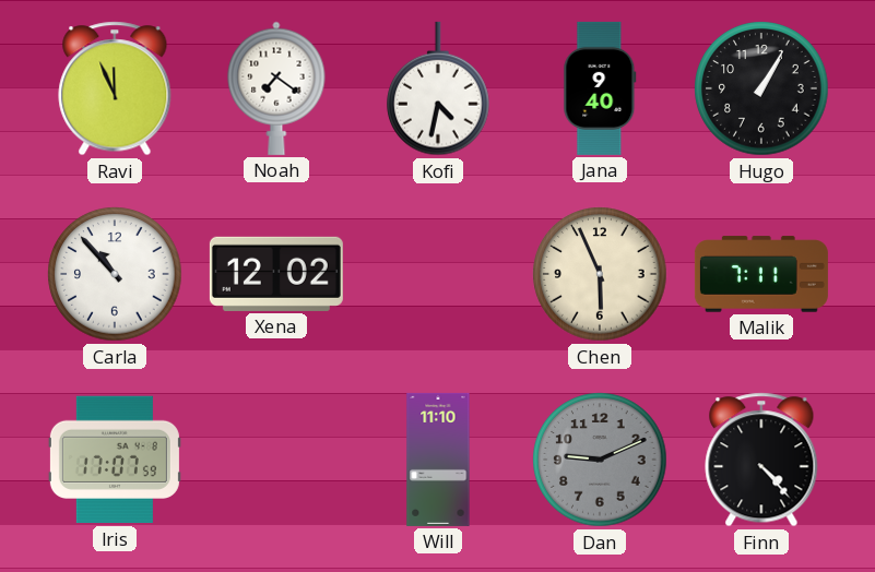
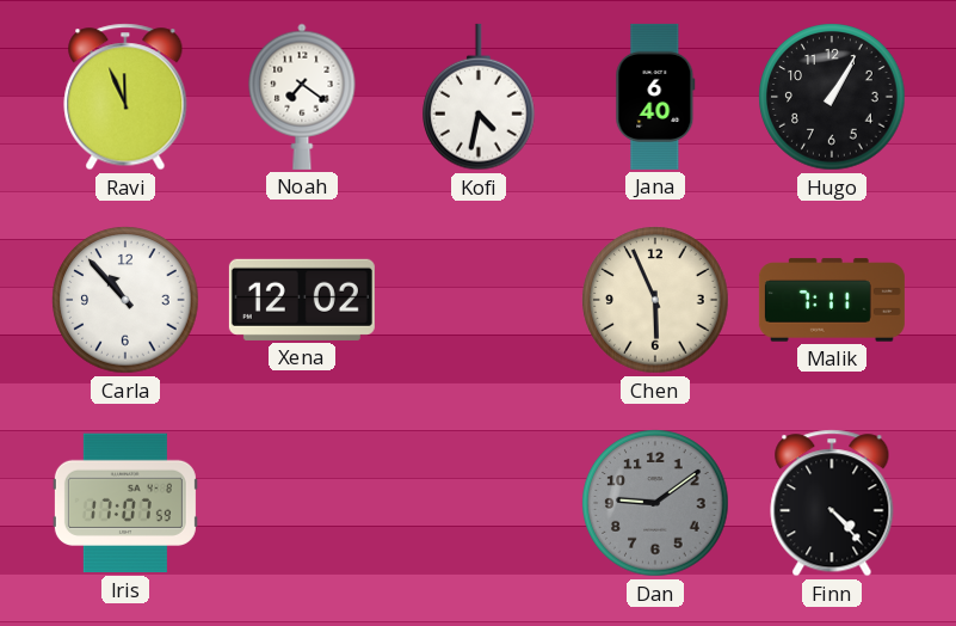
Jana: 9:40 -> 6:40 (655, 97)
Will: 11:10 -> none (438, 460)
Dan: 9:11 -> 9:09 (655, 503)
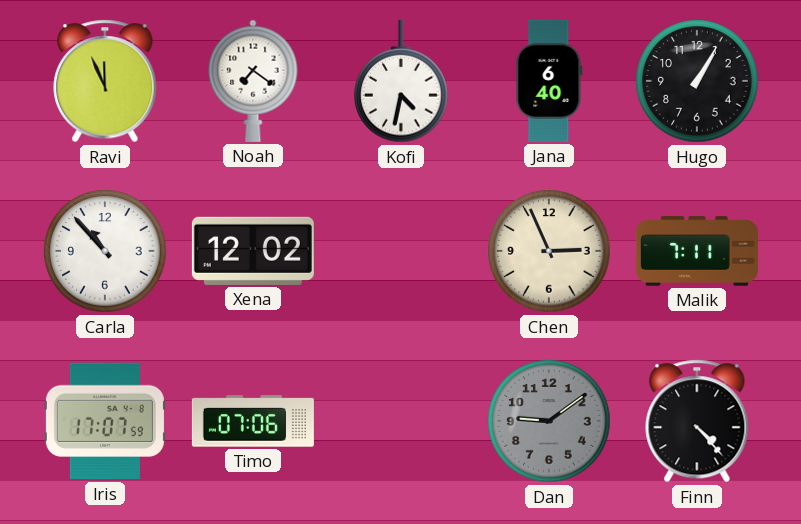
Chen: 5:56 -> 2:56 (549, 251)
Timo: none -> 07:06 (253, 421)
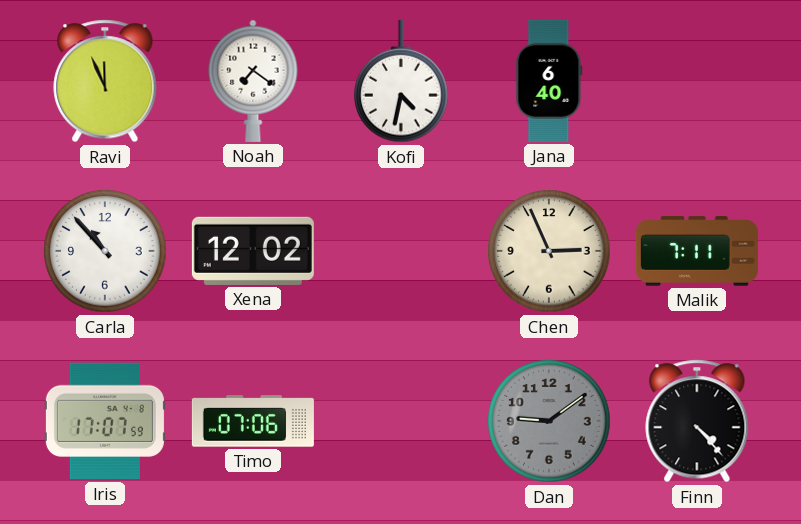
Hugo: 1:05 -> none (697, 81)
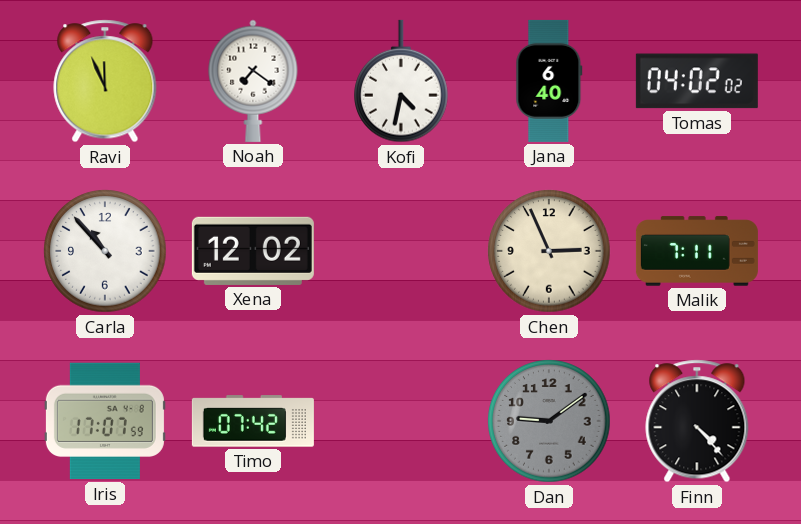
Tomas: none -> 04:02 (697, 81)
Timo: 07:06 -> 07:42 (253, 421)
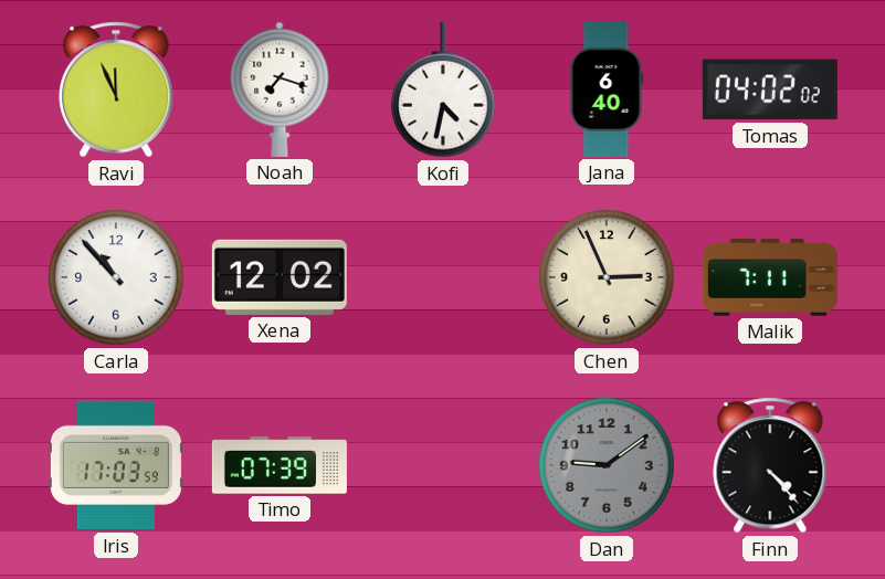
Noah: 7:21 -> 7:18 (280, 90)
Iris: 17:07 -> 17:03 (116, 465)
Timo: 07:42 -> 07:39 (280, 465)
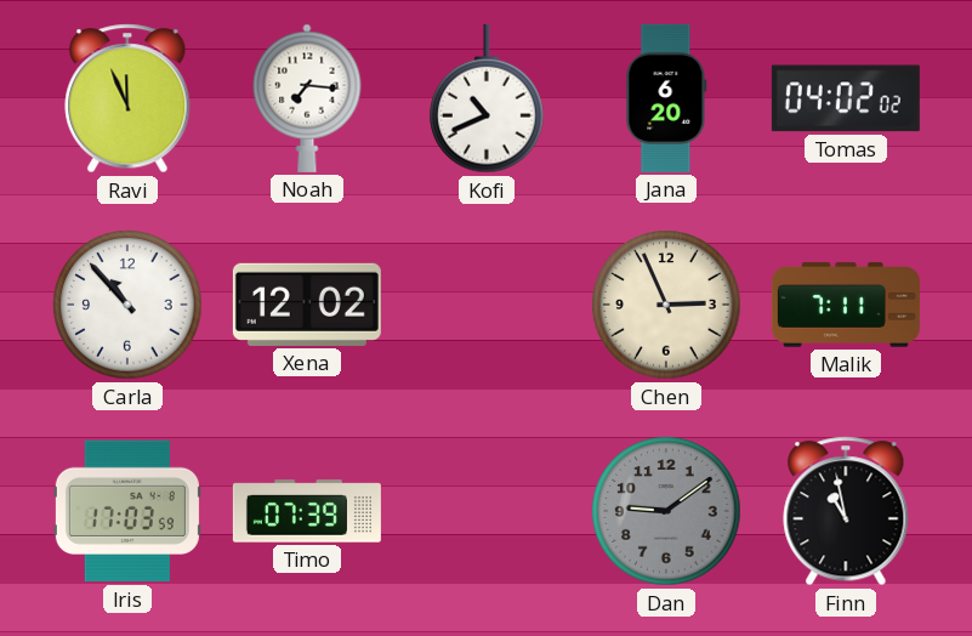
Noah: 7:18 -> 7:16 (307, 98)
Kofi: 4:32 -> 10:41 (487, 98)
Jana: 6:40 -> 6:20 (666, 98)
Finn: 4:23 -> 10:58 (846, 511)
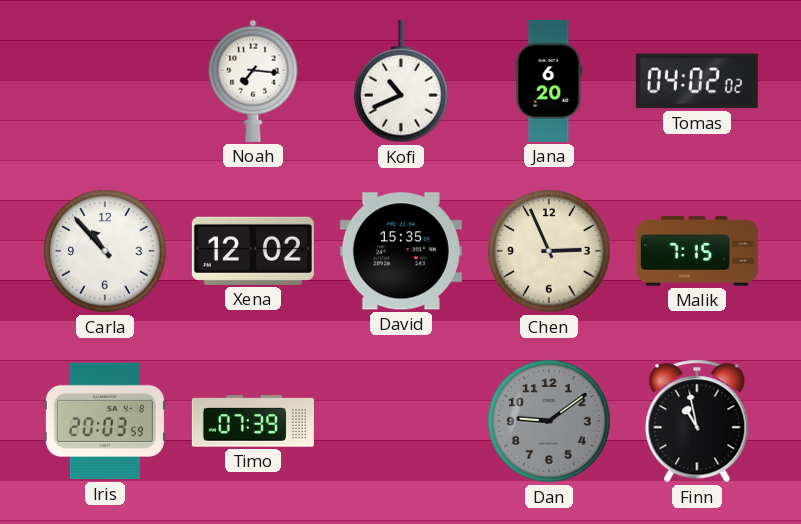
Ravi: 11:56 -> none (127, 98)
David: none -> 15:35 (401, 251)
Malik: 7:11 -> 7:15 (697, 251)
Iris: 17:03 -> 20:03 (105, 421)
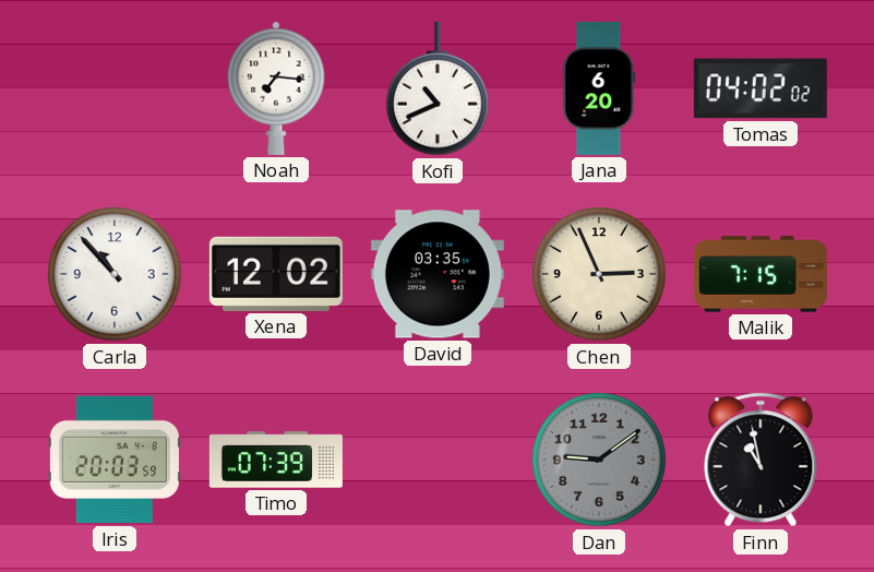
David: 15:35 -> 03:35 (438, 274)
